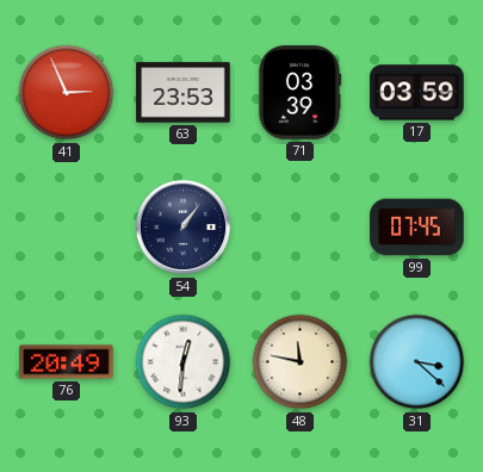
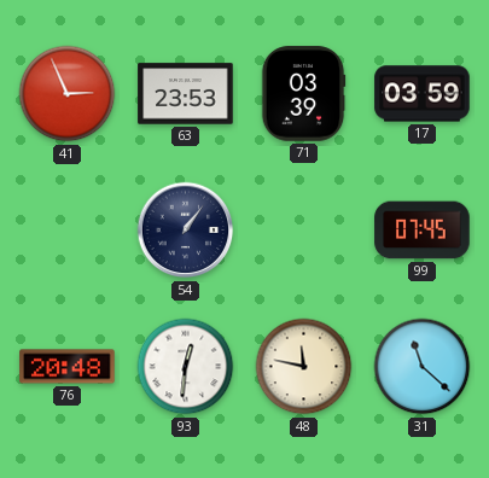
76: 20:49 -> 20:48 (68, 367)
31: 3:22 -> 11:22 (423, 367)
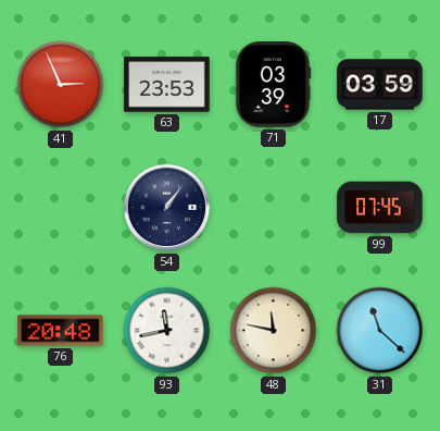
93: 12:31 -> 11:43 (167, 331)
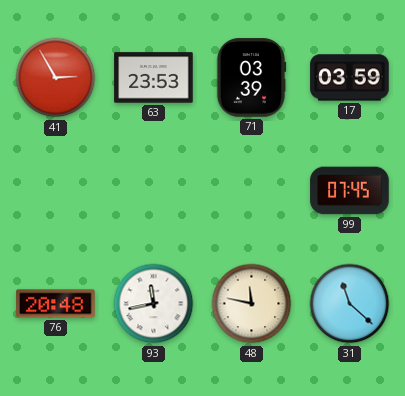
41: 2:56 -> 2:55 (56, 78)
54: 1:06 -> none (167, 208)
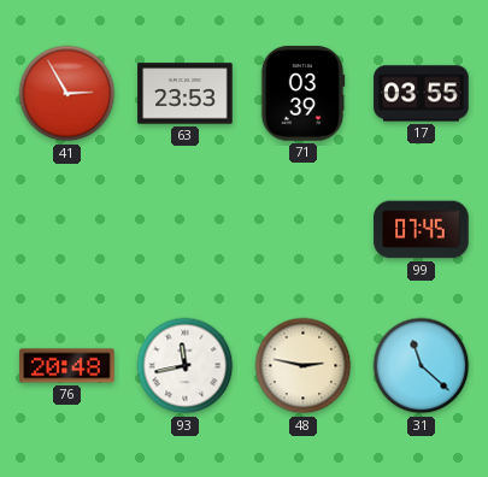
17: 03:59 -> 03:55 (422, 94)
48: 11:47 -> 2:47 (304, 366)
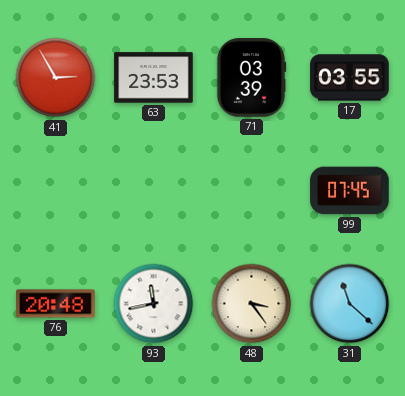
48: 2:47 -> 3:24 (252, 304)
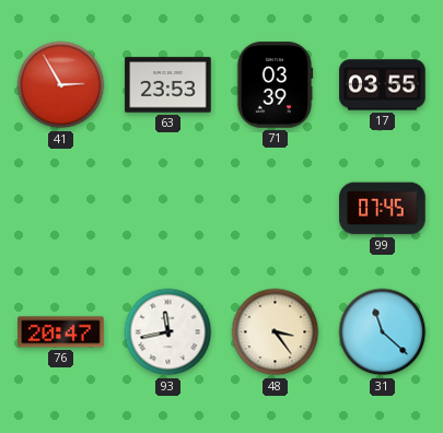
76: 20:48 -> 20:47 (61, 332)
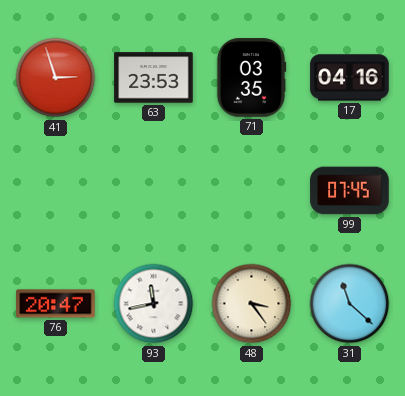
41: 2:55 -> 2:57 (56, 78)
71: 03:39 -> 03:35 (251, 78)
17: 03:55 -> 04:16 (350, 78)
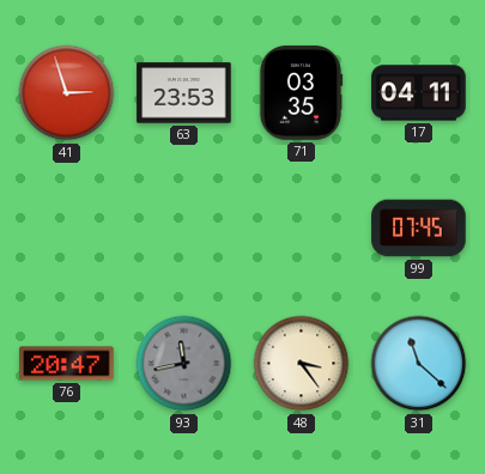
17: 04:16 -> 04:11 (419, 93)
93 dial: white -> grey (184, 364)
